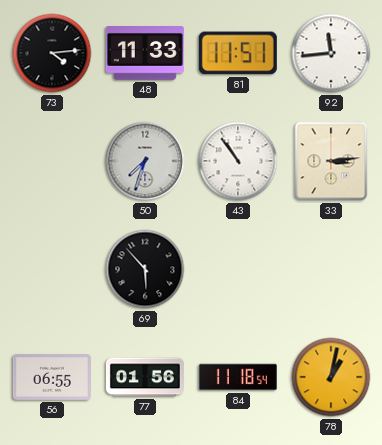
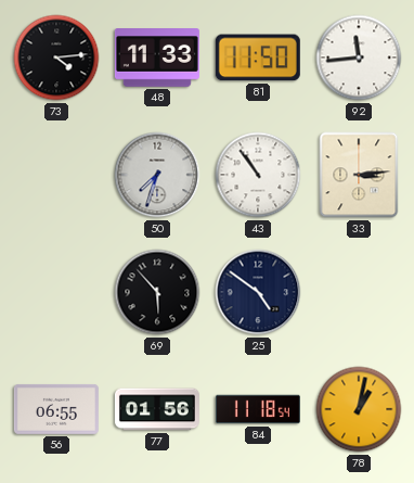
81: 11:51 -> 11:50 (258, 58)
25: none -> 4:51 (258, 292)
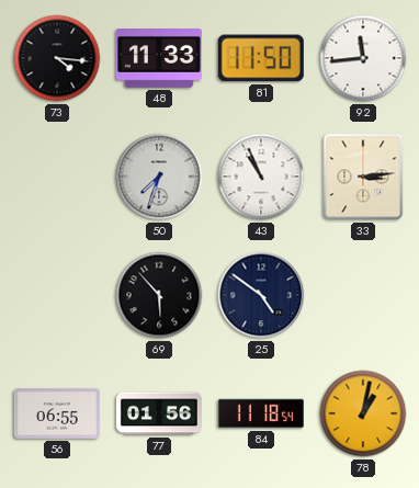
73: 4:14 -> 4:16 (57, 58)
43: 10:54 -> 10:56 (261, 177)
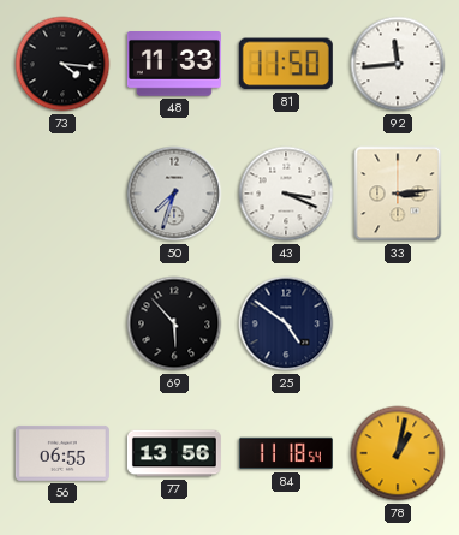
43: 10:56 -> 3:19 (286, 194)
77: 01:56 -> 13:56 (174, 453)
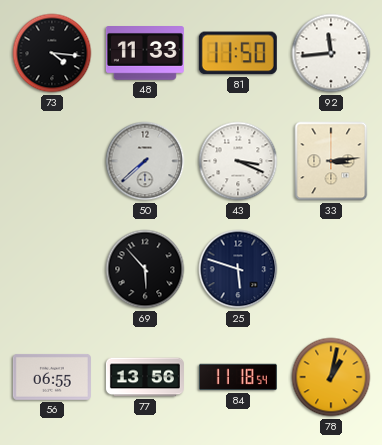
50: 7:33 -> 7:38 (145, 161)
25: 4:51 -> 5:48 (238, 269)
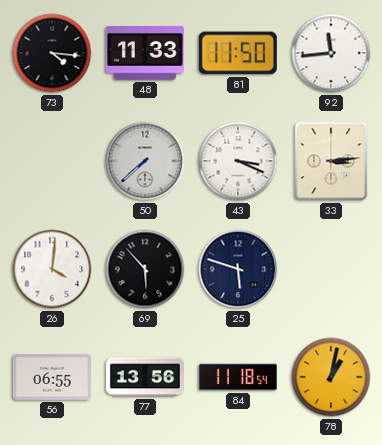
26: none -> 4:01 (52, 269)
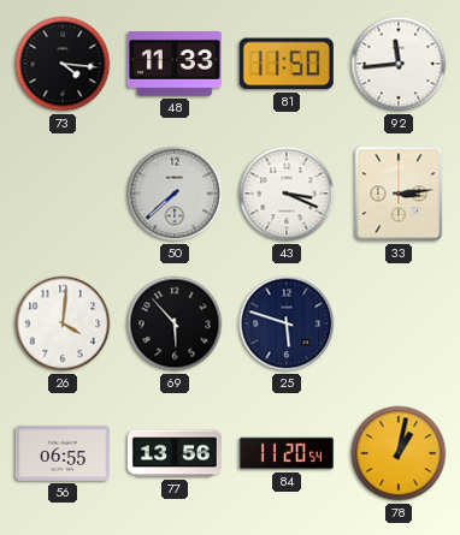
84: 11:18 -> 11:20 (287, 453)
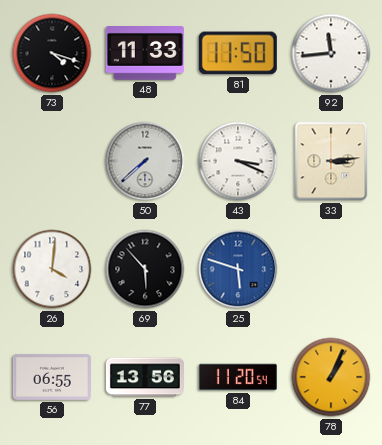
73: 4:16 -> 4:18 (52, 53)
25 dial: navy -> blue (238, 269)
78: 1:02 -> 1:04 (331, 377)
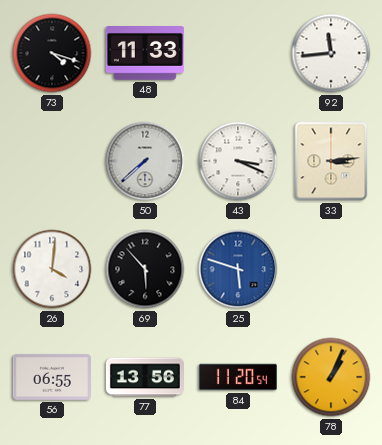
81: 11:50 -> none (238, 53)
